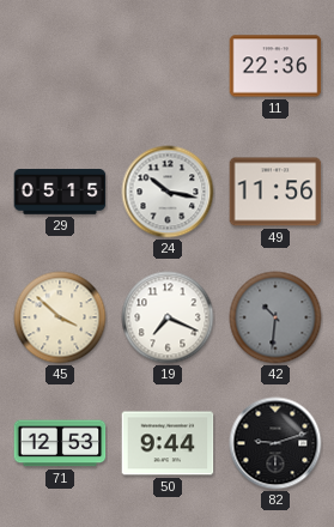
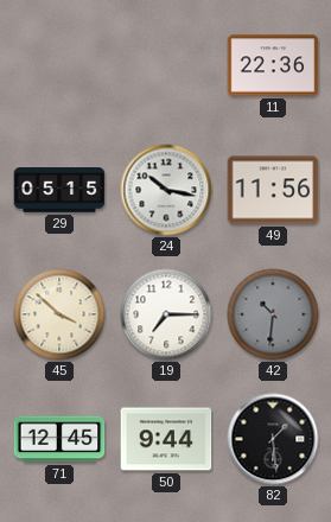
19: 7:19 -> 7:15 (166, 314)
71: 12:53 -> 12:45 (59, 439)
82: 9:12 -> 1:29 (273, 439)
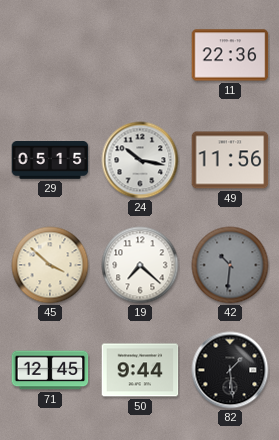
19: 7:15 -> 7:22 (140, 265)
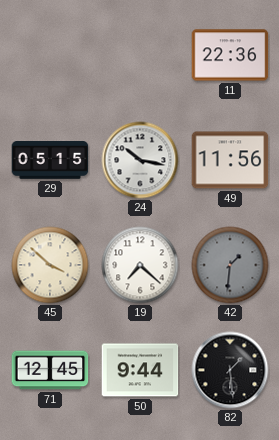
42: 10:31 -> 1:31 (230, 265)
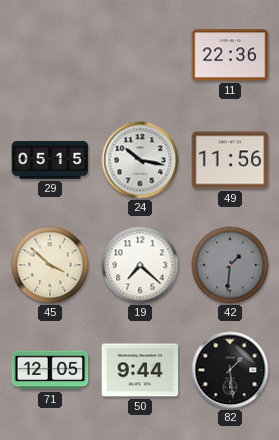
71: 12:45 -> 12:05 (50, 370)
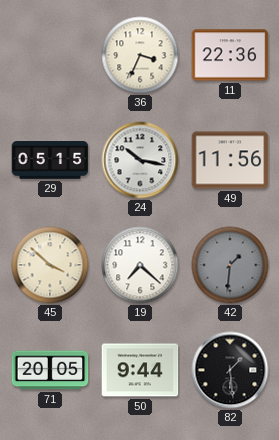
36: none -> 3:34 (140, 55)
71: 12:05 -> 20:05 (50, 370)
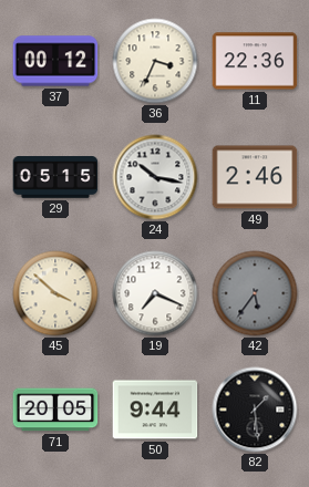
37: none -> 00:12 (55, 61)
49: 11:56 -> 2:46 (255, 177)
19: 7:22 -> 7:19 (155, 293)
42: 1:31 -> 5:36 (255, 293)
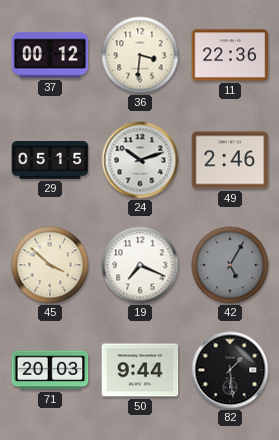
36: 3:34 -> 3:31 (140, 55)
24: 10:17 -> 10:12 (140, 160)
42: 5:36 -> 5:05 (230, 265)
71: 20:05 -> 20:03 (50, 370)
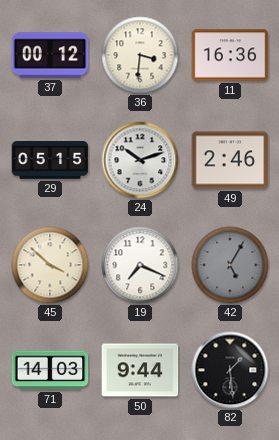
11: 22:36 -> 16:36 (230, 55)
71: 20:03 -> 14:03 (50, 370)
